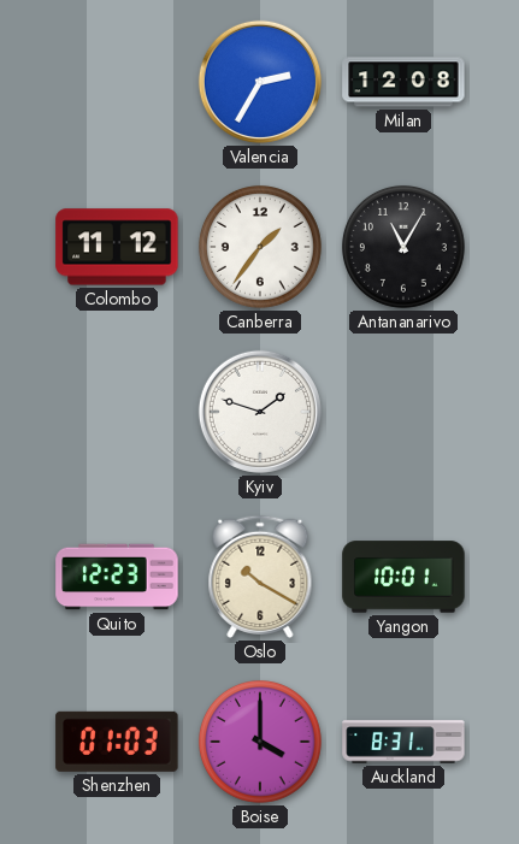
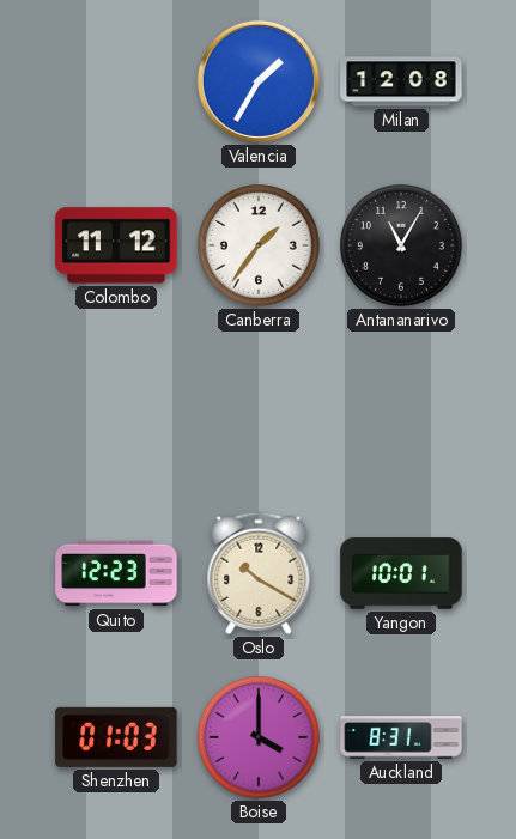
Valencia: 2:35 -> 1:35 (259, 81)
Kyiv: 1:48 -> none (260, 412)
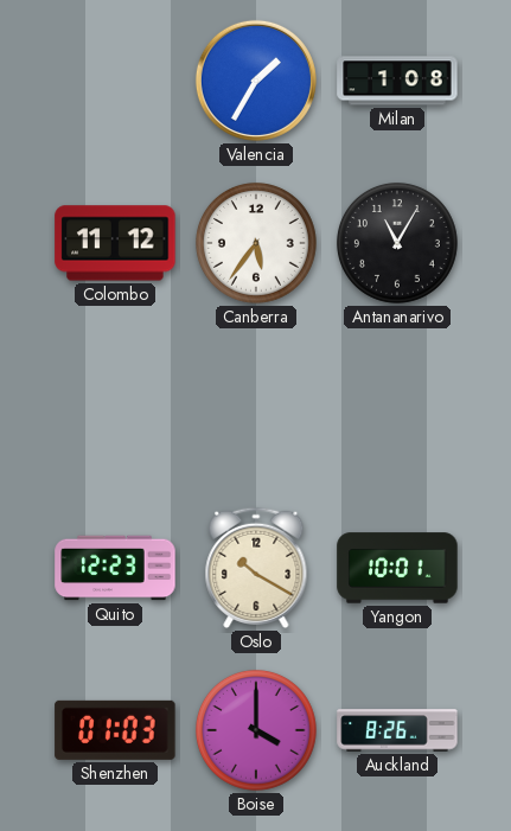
Milan: 12:08 -> 1:08 (397, 81)
Canberra: 1:36 -> 5:36 (256, 243)
Auckland: 8:31 -> 8:26 (397, 730)
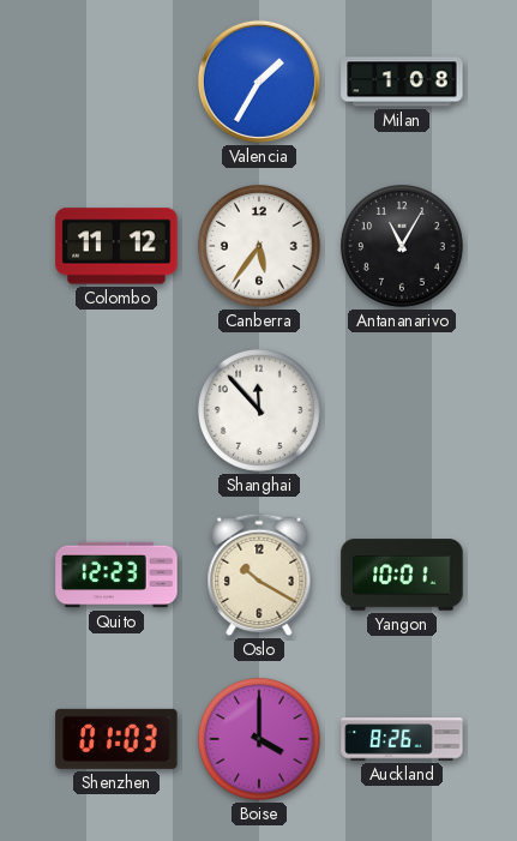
Shanghai: none -> 11:53 (259, 410)
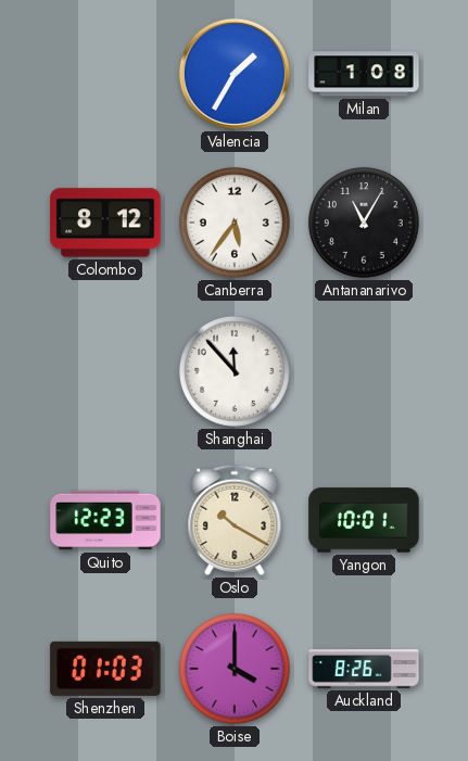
Colombo: 11:12 -> 8:12 (105, 223)
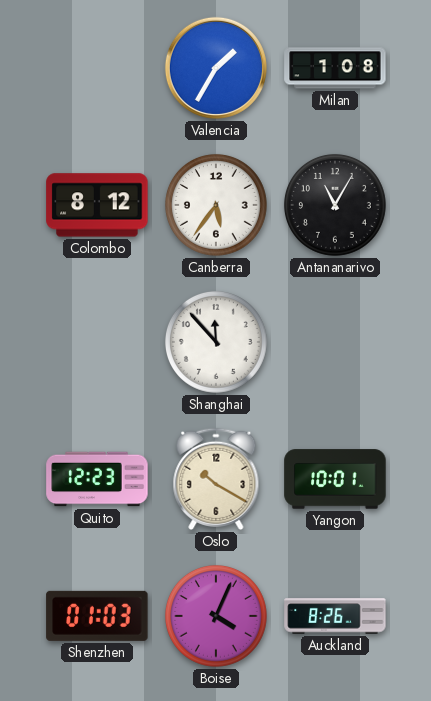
Boise: 4:00 -> 4:04 (216, 616)
